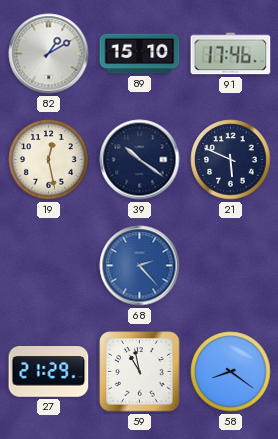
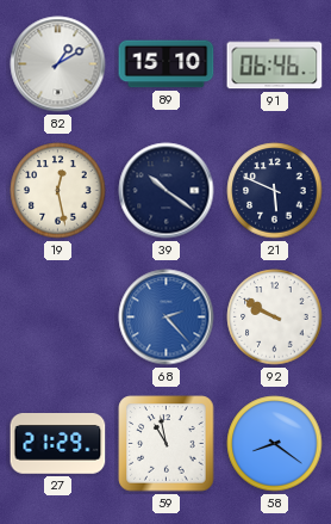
91: 17:46 -> 06:46 (275, 64)
92: none -> 9:50 (275, 318)
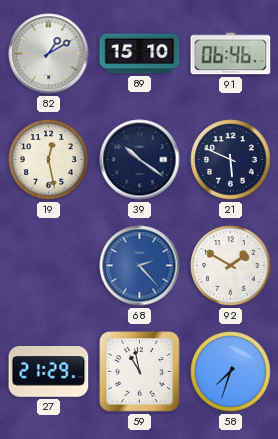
92: 9:50 -> 1:50 (231, 266)
58: 8:21 -> 7:33 (231, 372)
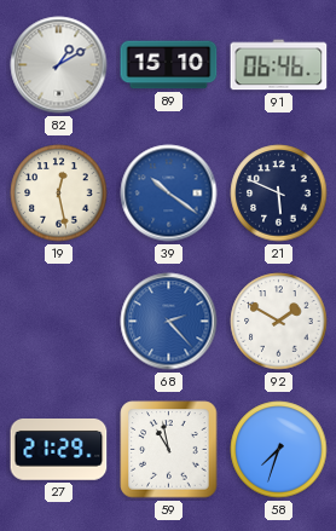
39 dial: navy -> blue (169, 194)
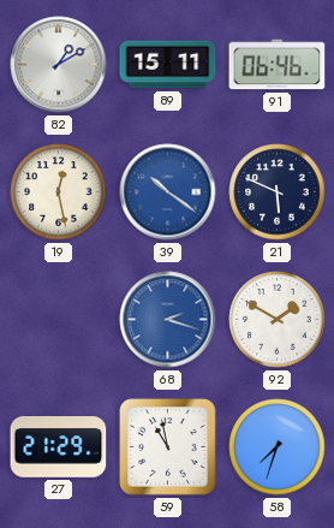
89: 15:10 -> 15:11 (168, 65)
68: 2:23 -> 2:18 (168, 320)
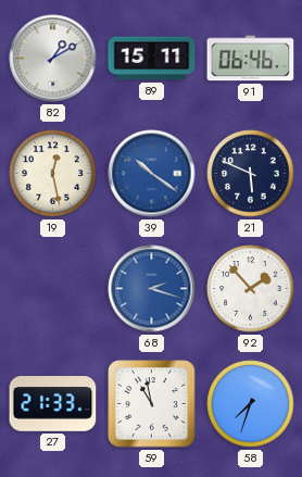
92: 1:50 -> 1:53 (251, 289)
27: 21:29 -> 21:33 (53, 404)
